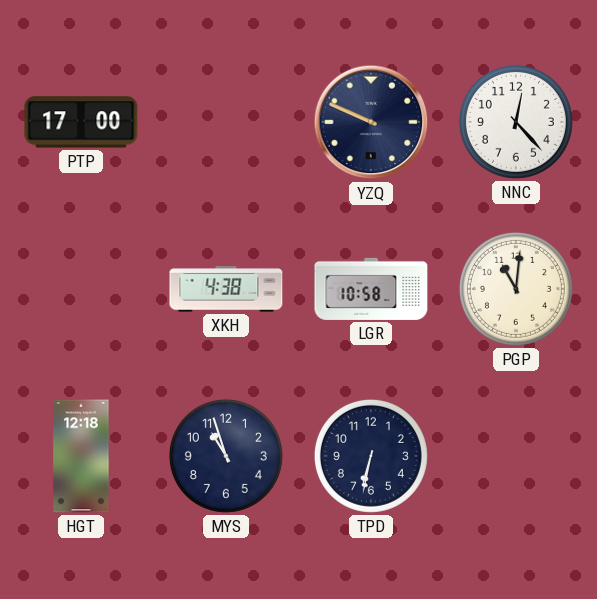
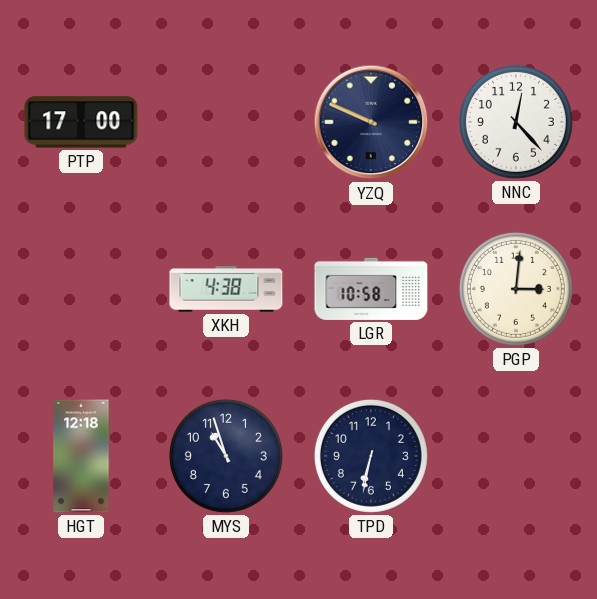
PGP: 11:01 -> 3:01 (516, 289)
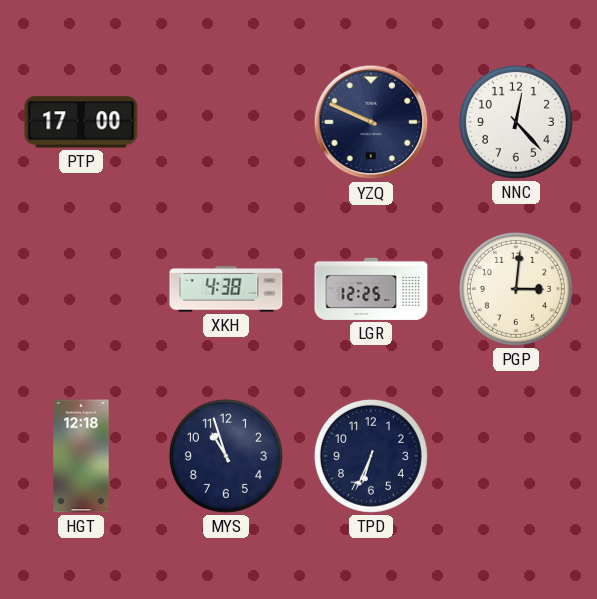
LGR: 10:58 -> 12:25 (371, 289)
TPD: 6:32 -> 6:34 (371, 456)
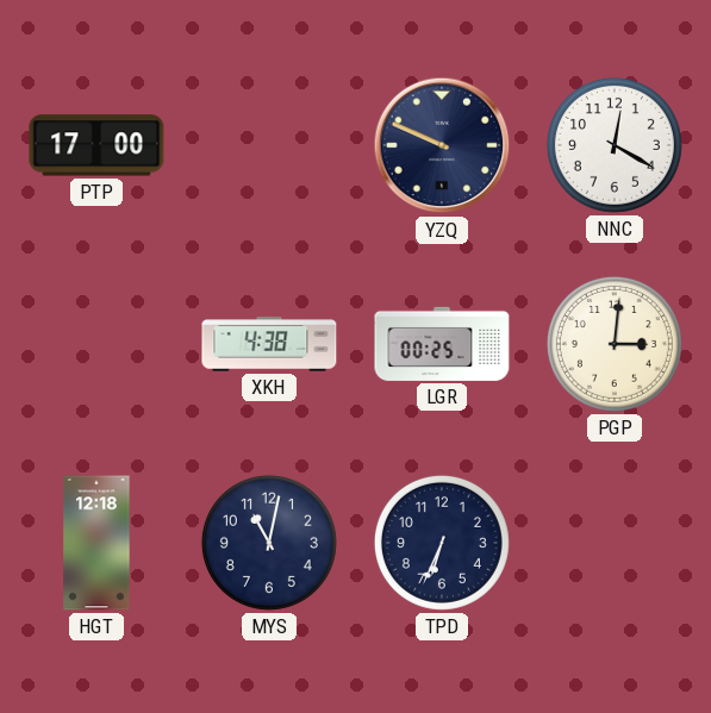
NNC: 12:23 -> 12:20 (615, 145)
LGR: 12:25 -> 00:25 (442, 344)
MYS: 10:57 -> 11:02 (269, 543)
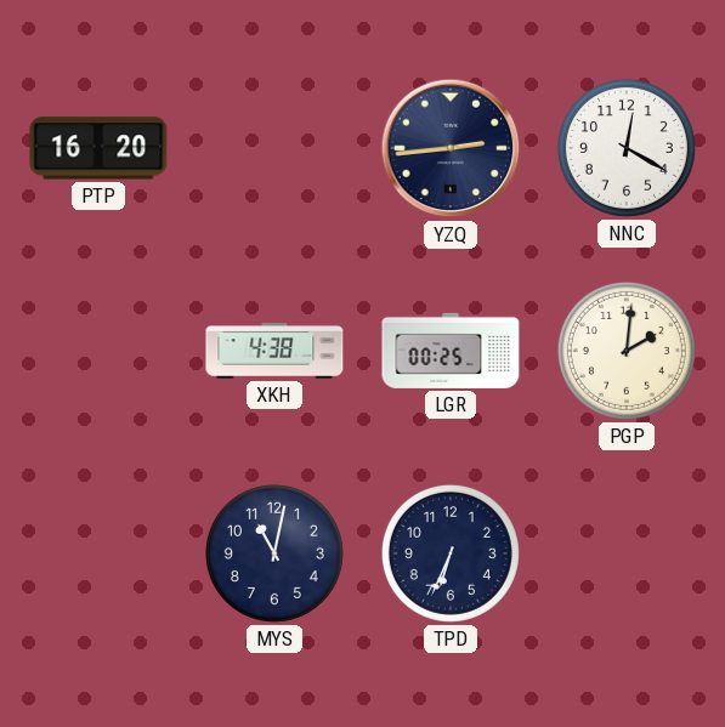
PTP: 17:00 -> 16:20 (98, 148)
YZQ: 9:49 -> 2:44 (451, 148)
PGP: 3:01 -> 2:01 (627, 351)
HGT: 12:18 -> none (96, 543)
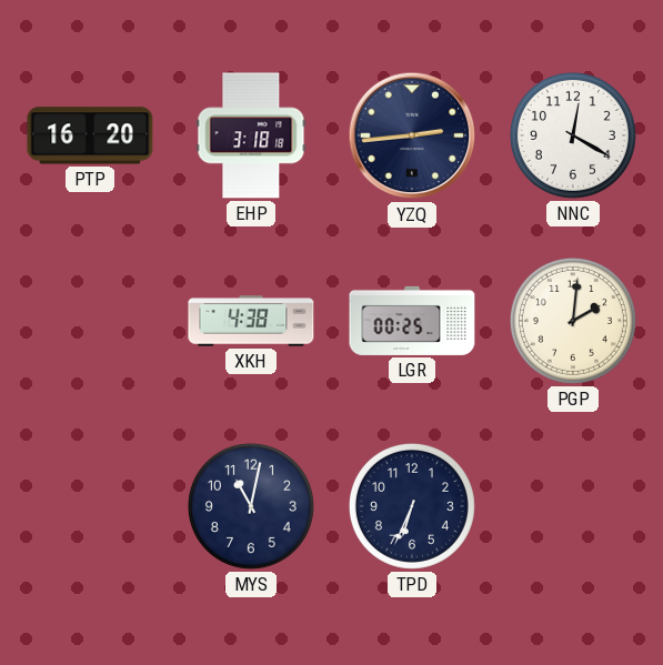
EHP: none -> 3:18 (251, 135)
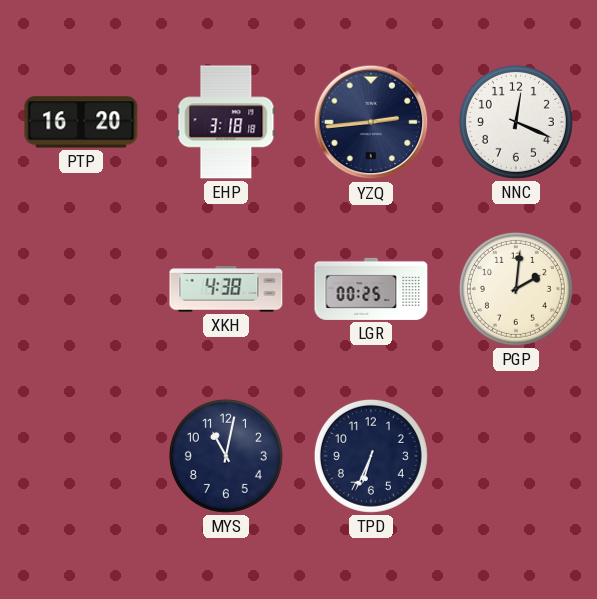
NNC: 12:20 -> 12:19 (516, 122)
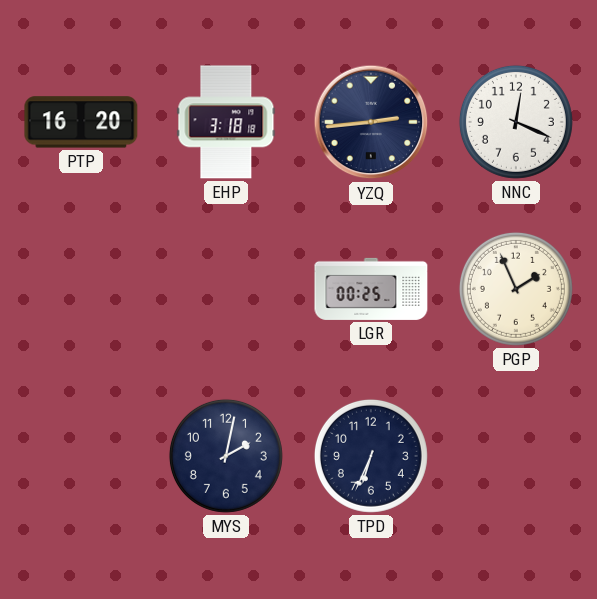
XKH: 4:38 -> none (226, 289)
PGP: 2:01 -> 1:56 (516, 289)
MYS: 11:02 -> 2:02 (226, 456)
